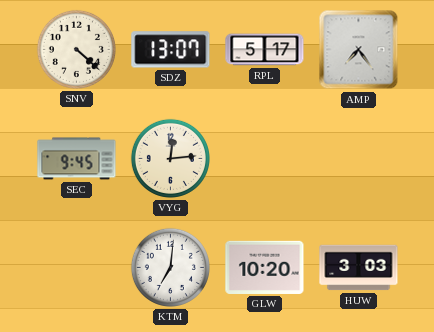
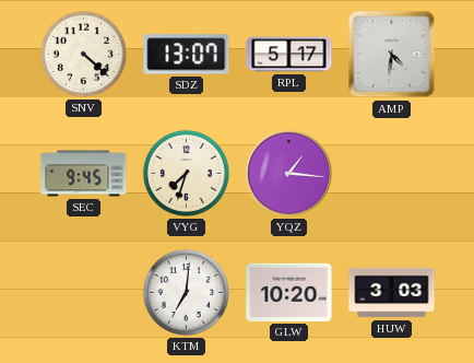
AMP: 7:24 -> 4:31 (392, 55)
VYG: 12:14 -> 7:33 (186, 173)
YQZ: none -> 1:16 (289, 174)
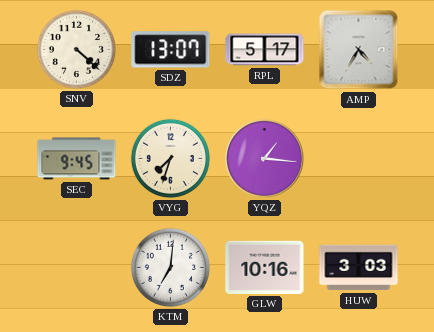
AMP: 4:31 -> 4:35 (359, 50)
GLW: 10:20 -> 10:16 (265, 267)
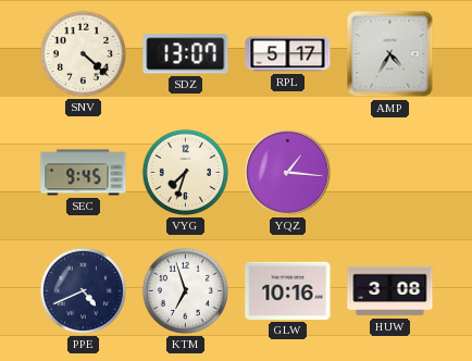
PPE: none -> 4:41 (83, 290)
KTM: 7:01 -> 6:57 (185, 290)
HUW: 3:03 -> 3:08 (390, 291)
